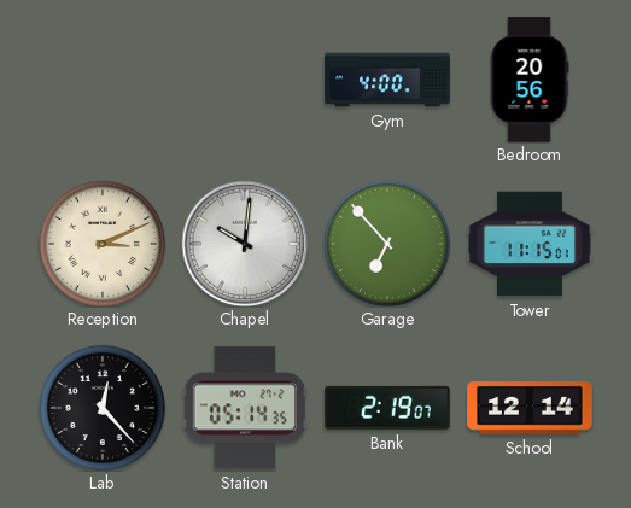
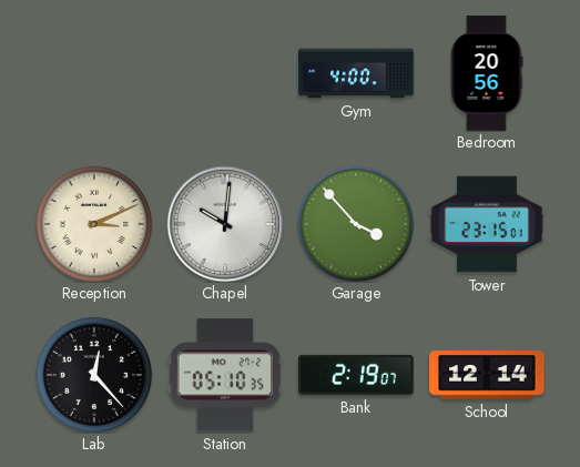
Garage: 6:53 -> 3:53 (356, 224)
Tower: 11:15 -> 23:15 (487, 224)
Station: 05:14 -> 05:10 (224, 375)
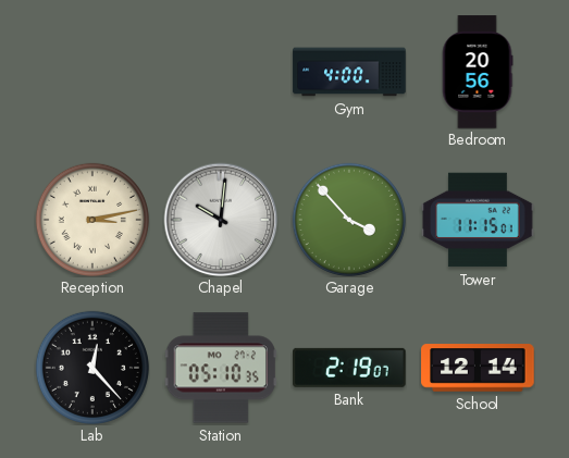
Reception: 3:11 -> 3:13 (92, 220)
Tower: 23:15 -> 11:15 (478, 220)
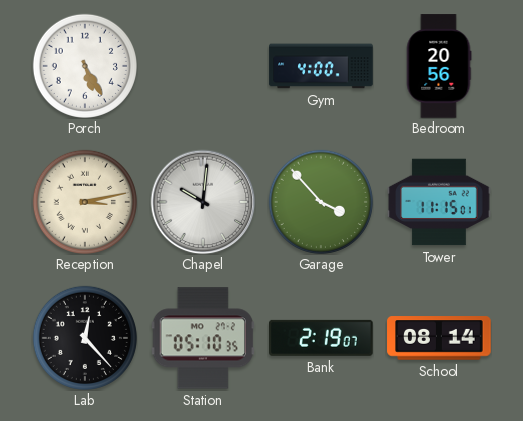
Porch: none -> 5:25 (85, 66)
School: 12:14 -> 08:14 (439, 338)
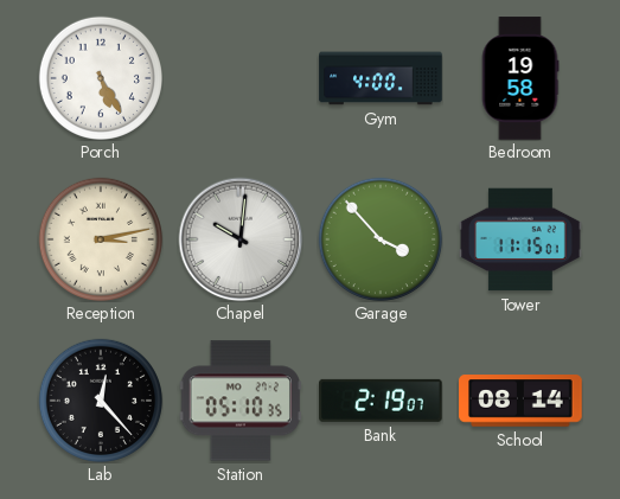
Bedroom: 20:56 -> 19:58 (520, 78)
